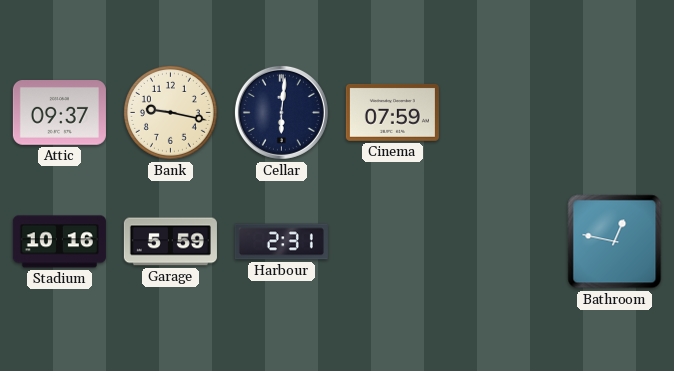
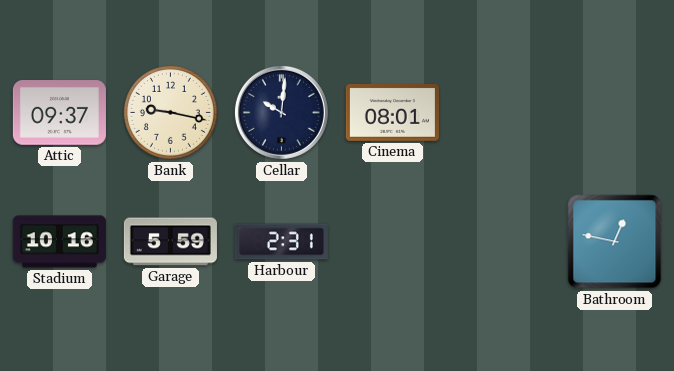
Cellar: 6:01 -> 10:01 (281, 112)
Cinema: 07:59 -> 08:01 (392, 112)
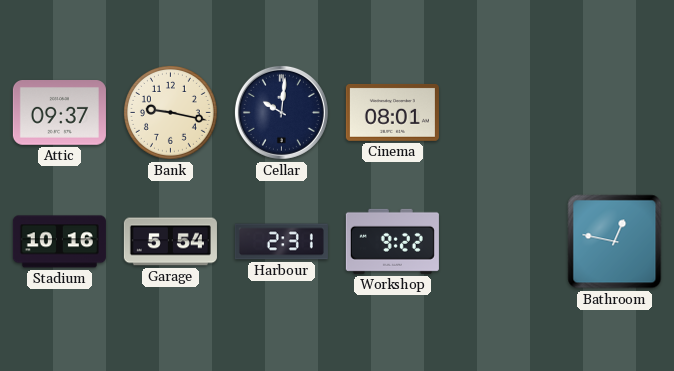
Garage: 5:59 -> 5:54 (170, 242)
Workshop: none -> 9:22 (392, 241)
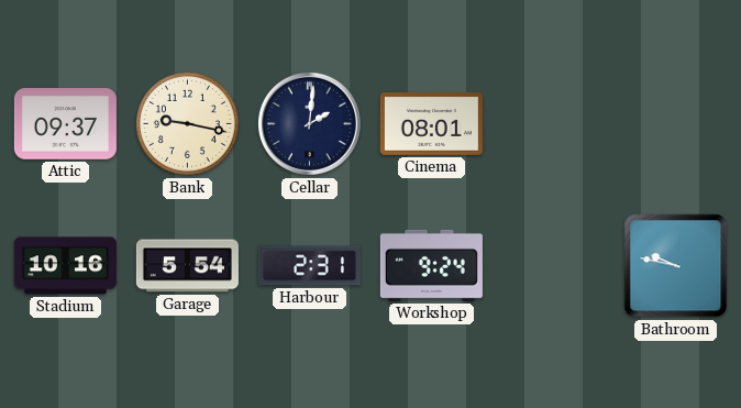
Cellar: 10:01 -> 2:01 (309, 123)
Workshop: 9:22 -> 9:24 (431, 265)
Bathroom: 12:47 -> 9:47 (676, 266)
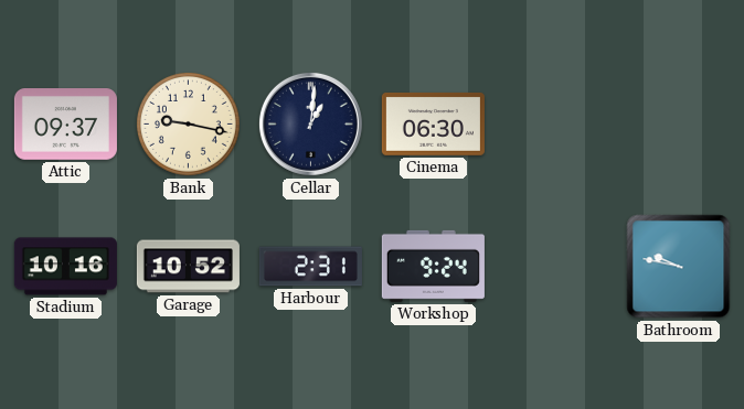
Cellar: 2:01 -> 1:01 (310, 123)
Cinema: 08:01 -> 06:30 (433, 123)
Garage: 5:54 -> 10:52 (188, 267)
